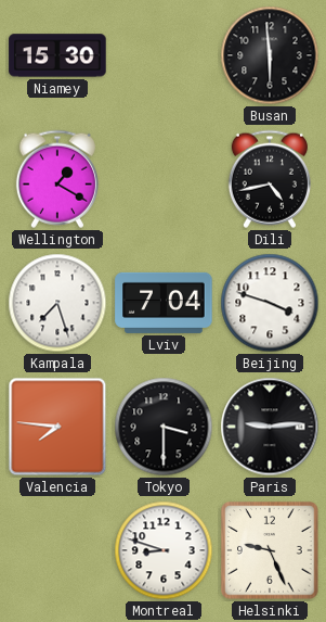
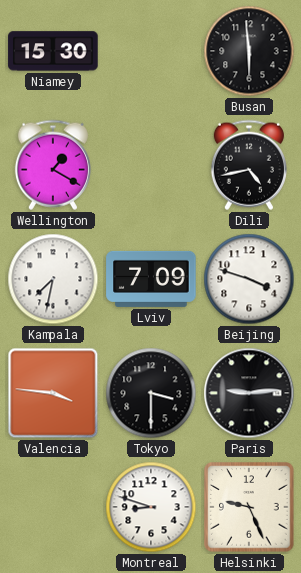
Kampala: 7:27 -> 7:32 (53, 279)
Lviv: 7:04 -> 7:09 (151, 279)
Valencia: 7:46 -> 3:46 (53, 393)
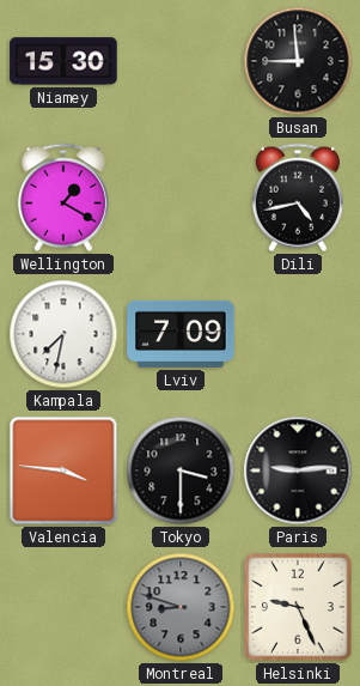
Busan: 5:59 -> 8:59 (298, 61)
Beijing: 3:48 -> none (249, 279)
Montreal dial: white -> grey (181, 607)
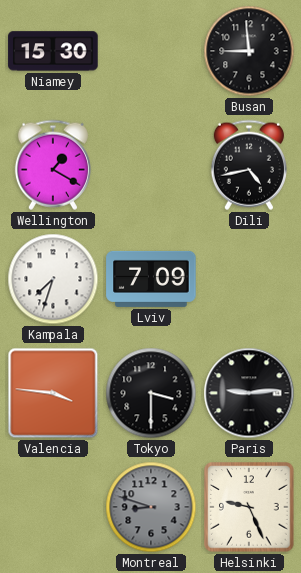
Kampala: 7:32 -> 7:33 (53, 279)
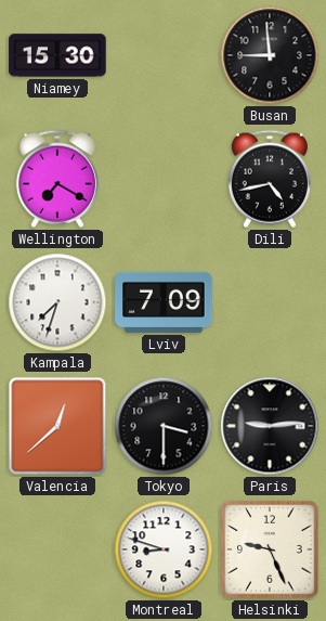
Wellington: 1:20 -> 7:20 (57, 179)
Valencia: 3:46 -> 12:38 (57, 426)
Montreal dial: grey -> white (164, 549)
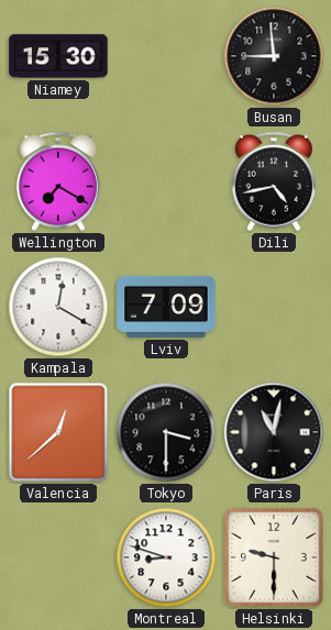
Kampala: 7:33 -> 12:20 (58, 307)
Paris: 9:14 -> 11:02 (274, 432)
Helsinki: 9:26 -> 9:30 (274, 557)
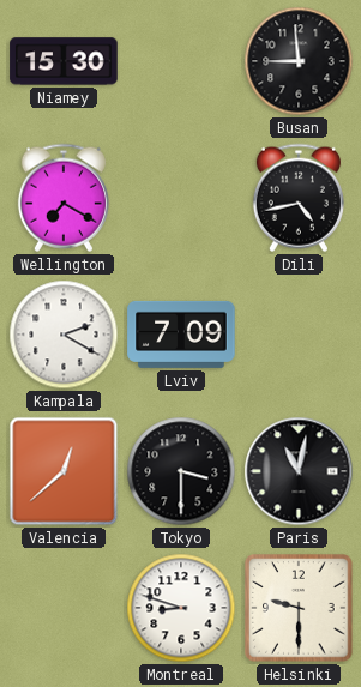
Kampala: 12:20 -> 2:20 (64, 335)
